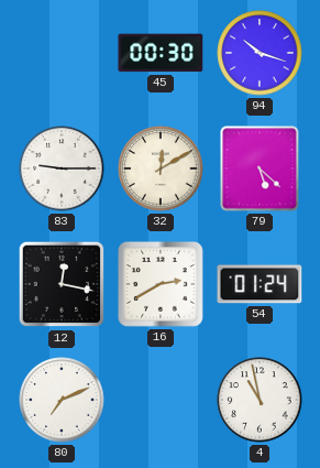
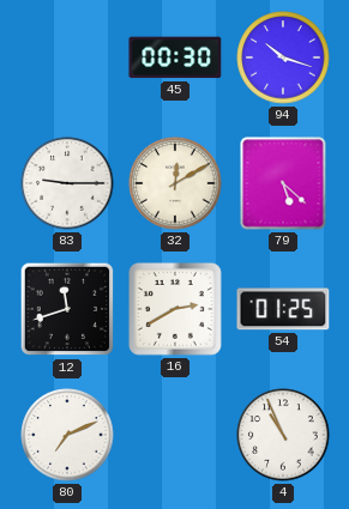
12: 12:17 -> 11:42 (67, 309)
54: 01:24 -> 01:25 (283, 309)
4: 10:58 -> 10:56 (283, 435)
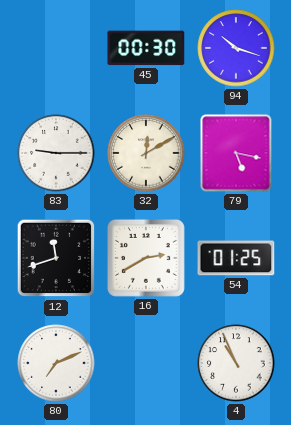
79: 5:22 -> 5:17 (236, 153)
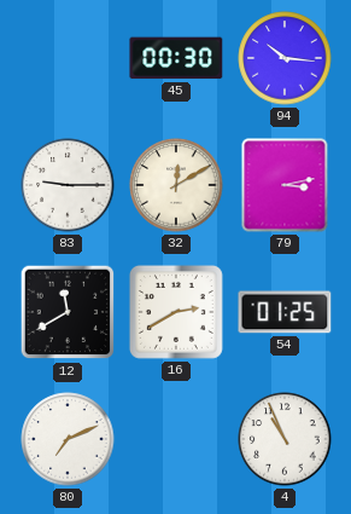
94: 10:18 -> 10:16 (285, 58)
79: 5:17 -> 3:13 (285, 185)
12: 11:42 -> 11:40 (68, 312)
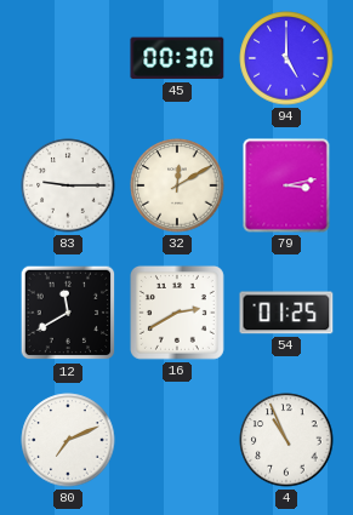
94: 10:16 -> 5:00 (286, 58)
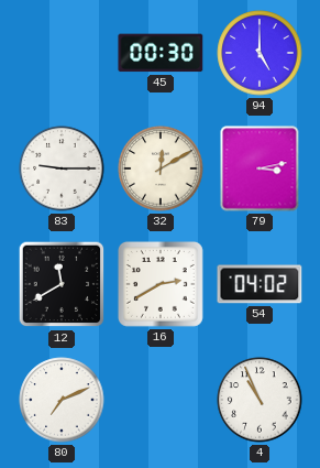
54: 01:25 -> 04:02 (260, 284)
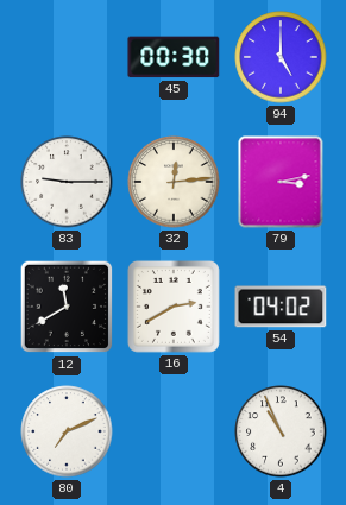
32: 12:10 -> 12:14 (174, 182)
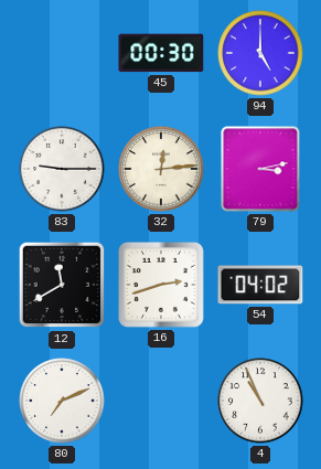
16: 2:40 -> 2:42 (161, 285)
